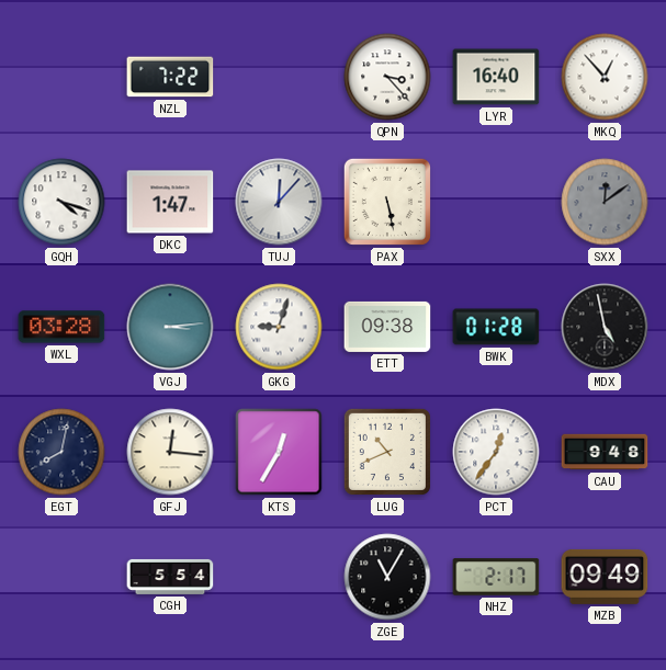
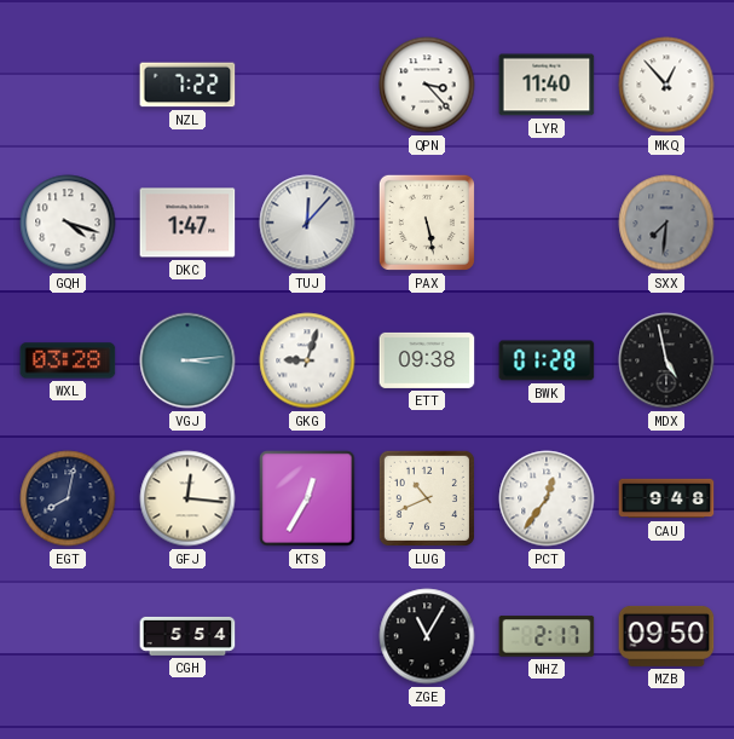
LYR: 16:40 -> 11:40 (547, 85)
SXX: 12:09 -> 7:31 (666, 223)
MZB: 09:49 -> 09:50 (666, 636)
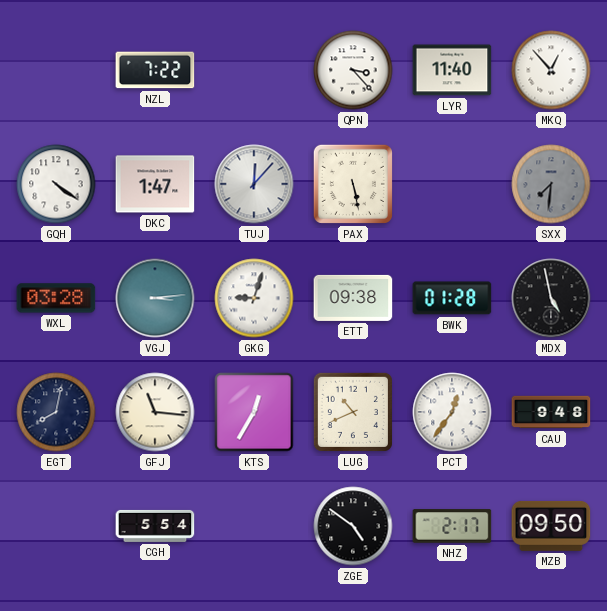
GQH: 4:18 -> 4:21 (56, 184)
GFJ: 12:16 -> 11:16 (155, 412)
ZGE: 11:05 -> 4:51 (353, 526)
